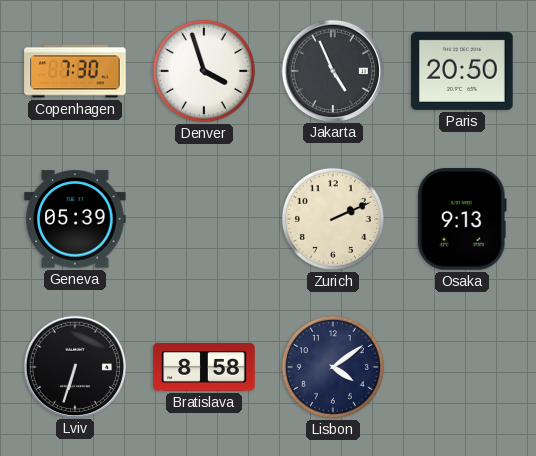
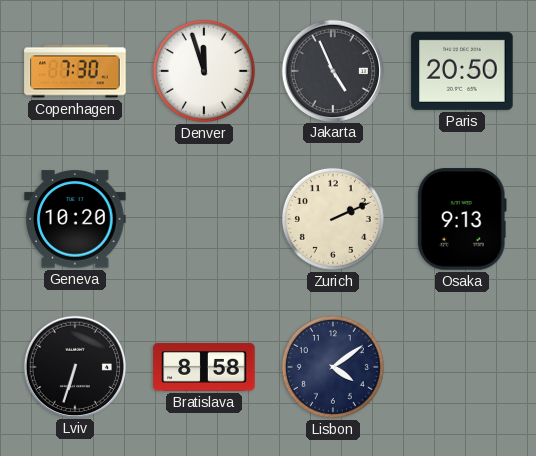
Denver: 3:57 -> 11:57 (204, 71)
Geneva: 05:39 -> 10:20 (75, 219)
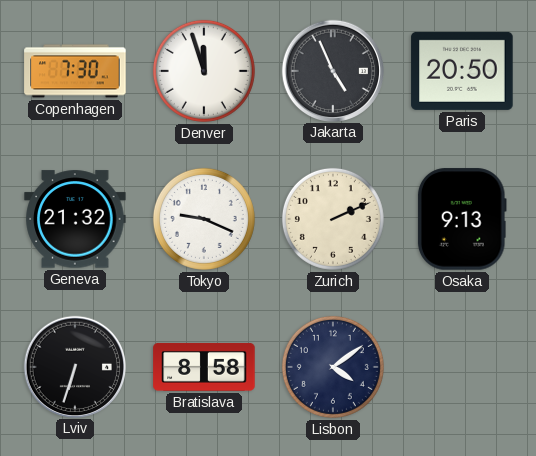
Geneva: 10:20 -> 21:32 (75, 219)
Tokyo: none -> 9:19 (204, 219)
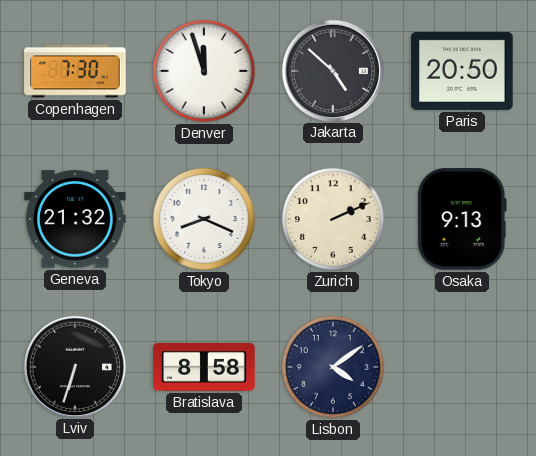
Jakarta: 4:56 -> 4:52 (332, 70)
Tokyo: 9:19 -> 8:19 (204, 219)
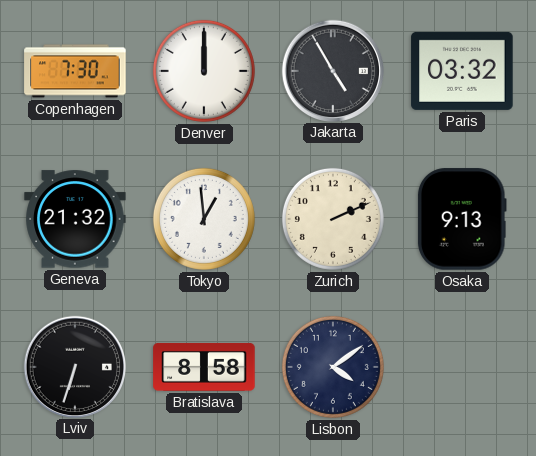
Denver: 11:57 -> 12:00 (204, 71)
Jakarta: 4:52 -> 4:55 (332, 70)
Paris: 20:50 -> 03:32 (462, 71)
Tokyo: 8:19 -> 12:59 (204, 219)
